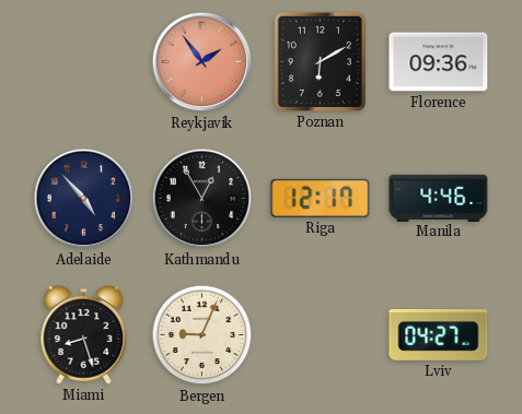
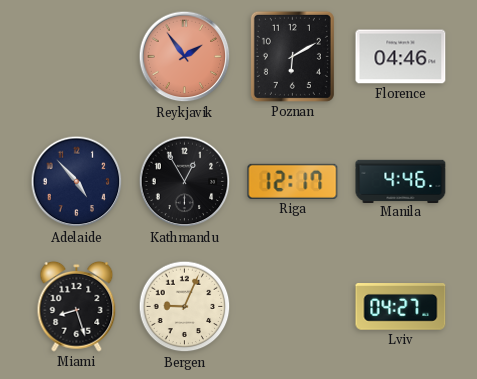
Florence: 09:36 -> 04:46 (401, 57)
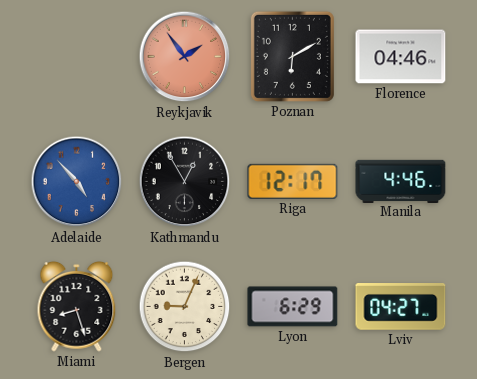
Adelaide dial: navy -> blue (77, 182)
Lyon: none -> 6:29 (293, 307)
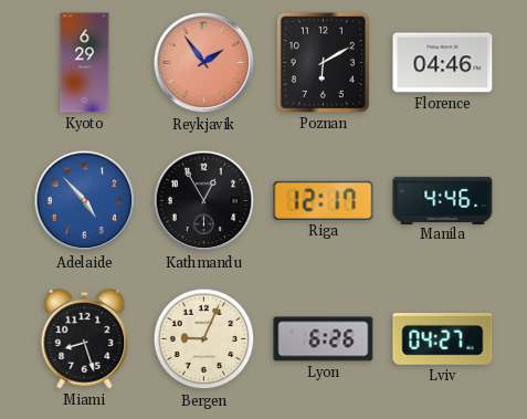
Kyoto: none -> 6:29 (85, 63)
Lyon: 6:29 -> 6:26 (324, 339)
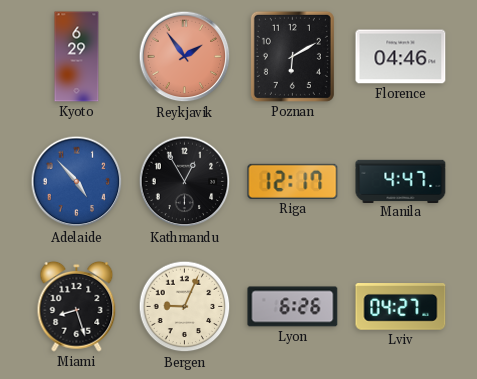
Manila: 4:46 -> 4:47 (401, 181)
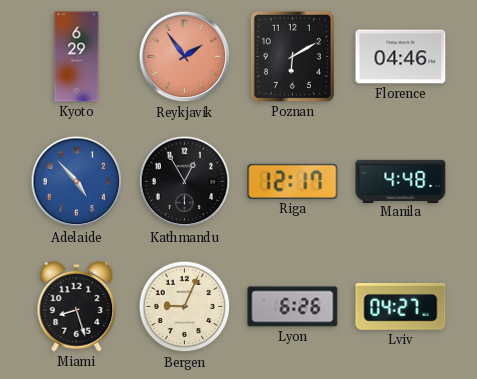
Manila: 4:47 -> 4:48 (401, 181)
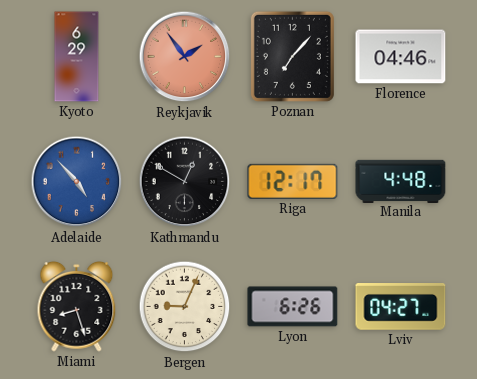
Poznan: 6:10 -> 7:07 (292, 56)
Kathmandu: 12:55 -> 12:50 (185, 182)
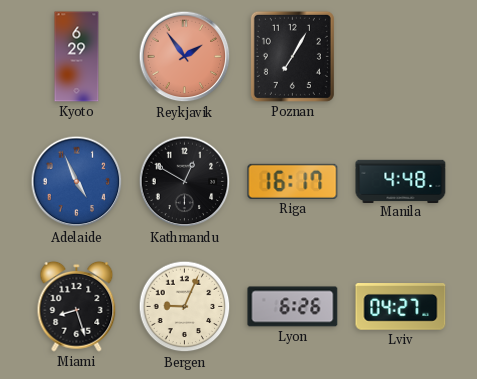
Poznan: 7:07 -> 7:05 (292, 56)
Florence: 04:46 -> none (401, 57)
Adelaide: 4:53 -> 4:56 (77, 182)
Riga: 12:17 -> 16:17 (293, 181)
